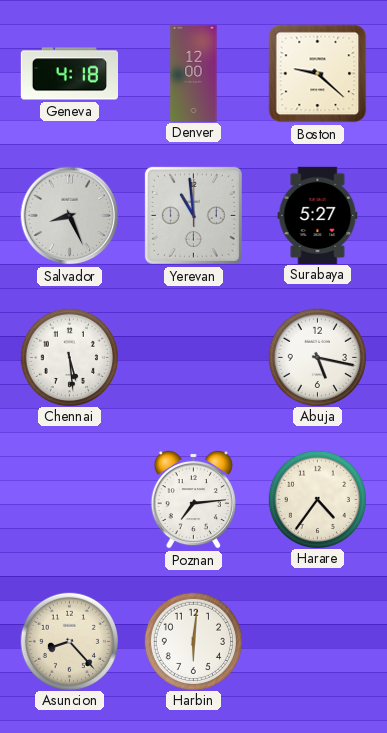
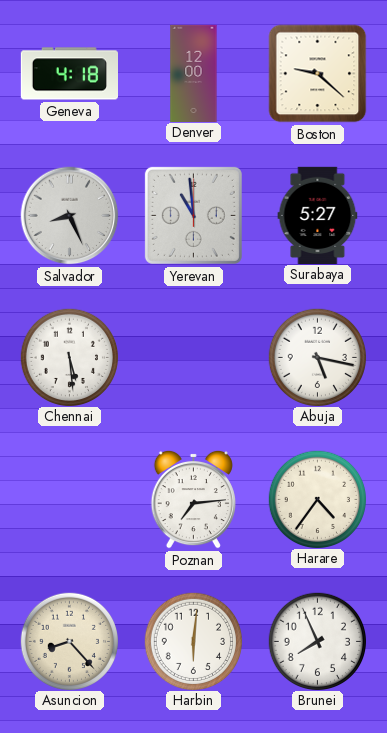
Brunei: none -> 7:56 (317, 641)
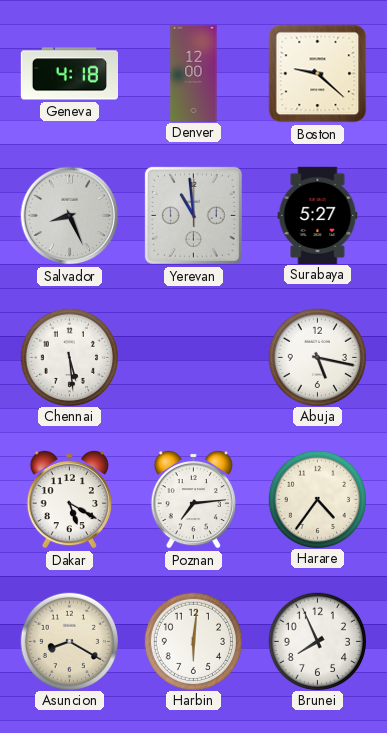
Dakar: none -> 5:20 (69, 499)
Asuncion: 8:23 -> 8:20 (69, 641)
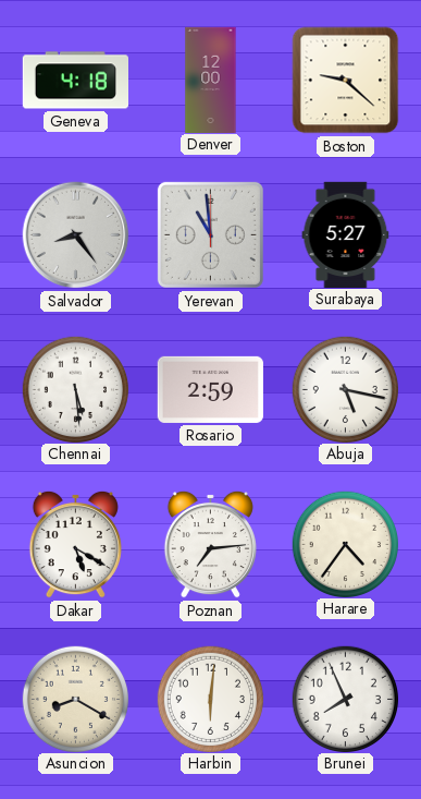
Salvador: 8:26 -> 8:24 (76, 235)
Rosario: none -> 2:59 (210, 389)
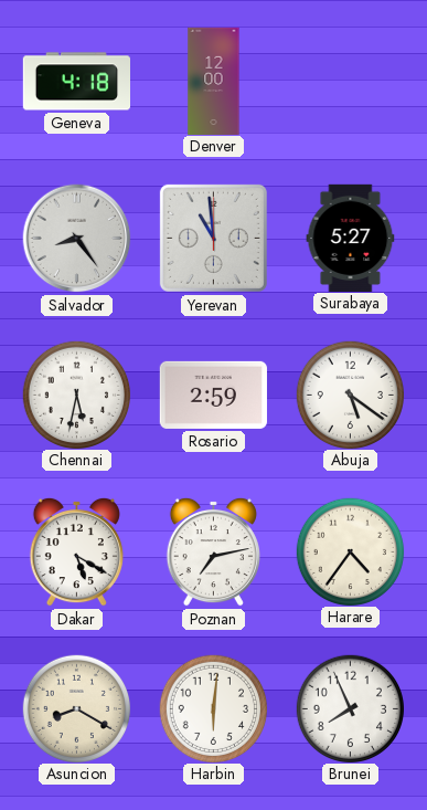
Boston: 9:22 -> none (346, 81)
Chennai: 5:29 -> 5:32 (76, 395)
Abuja: 5:17 -> 5:21 (350, 395)
Poznan: 7:14 -> 7:13 (213, 551)
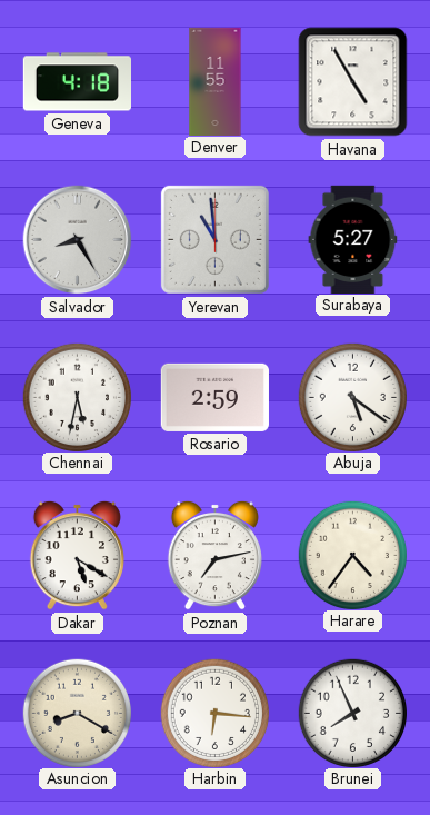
Denver: 12:00 -> 11:55 (216, 81)
Havana: none -> 4:55 (353, 82)
Salvador: 8:24 -> 8:25 (78, 240)
Harbin: 6:01 -> 6:16 (214, 713)
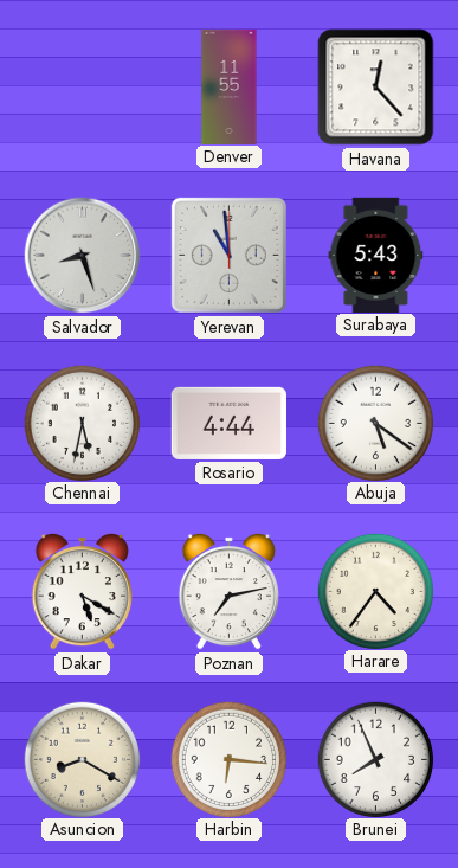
Geneva: 4:18 -> none (77, 82)
Havana: 4:55 -> 12:23 (376, 88)
Salvador: 8:25 -> 8:27 (83, 256)
Surabaya: 5:27 -> 5:43 (376, 255)
Rosario: 2:59 -> 4:44 (228, 423)
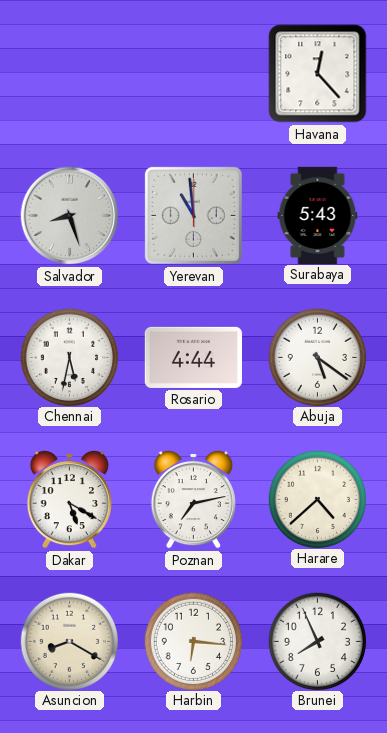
Denver: 11:55 -> none (230, 86)
Harare: 4:36 -> 4:38 (317, 499)
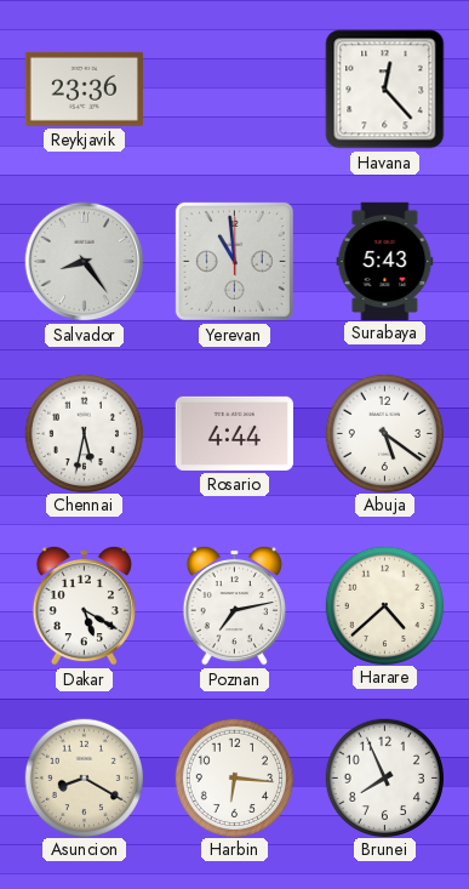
Reykjavik: none -> 23:36 (84, 89)
Salvador: 8:27 -> 8:24 (85, 262)
